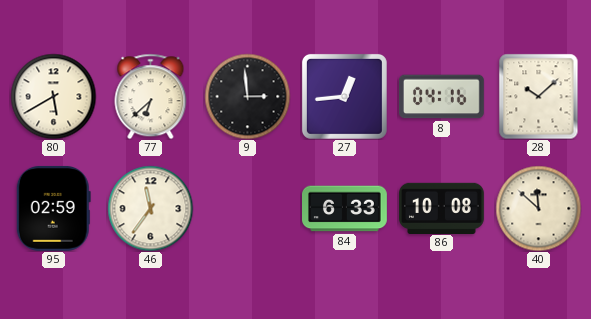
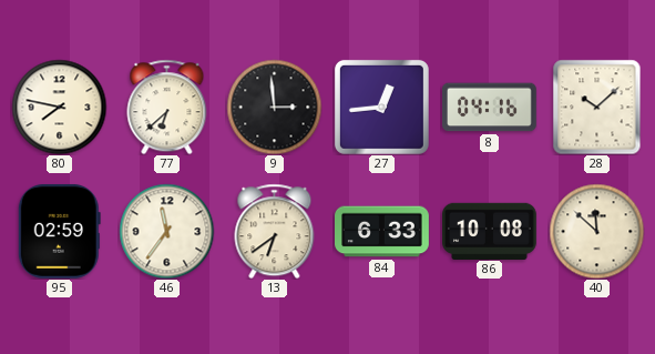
80: 5:40 -> 7:47 (59, 107)
13: none -> 6:39 (275, 231)
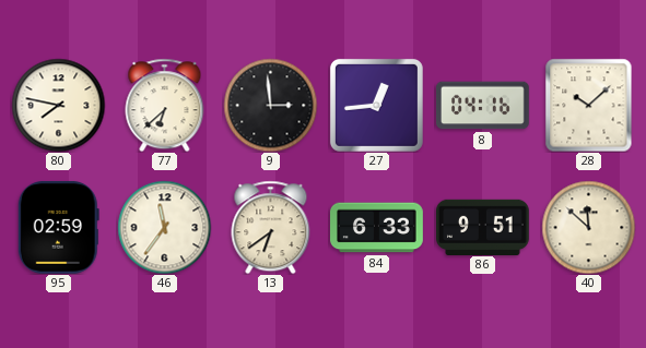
86: 10:08 -> 9:51 (483, 227)
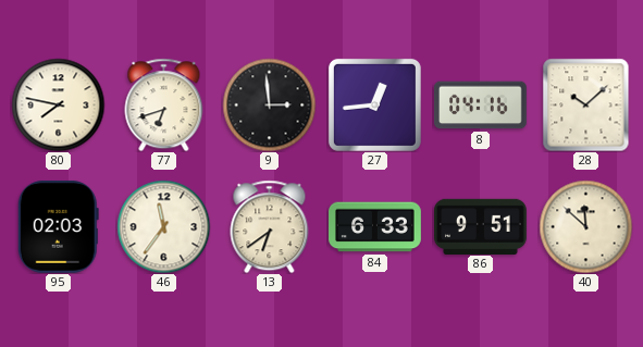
77: 6:38 -> 6:42 (164, 104)
95: 02:59 -> 02:03 (58, 226)
